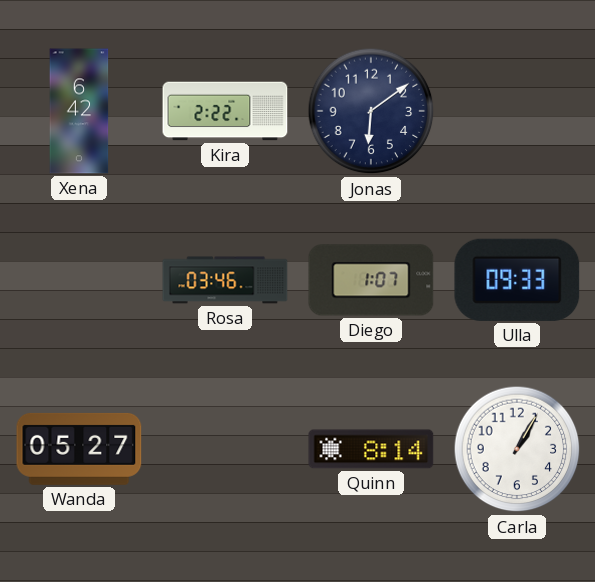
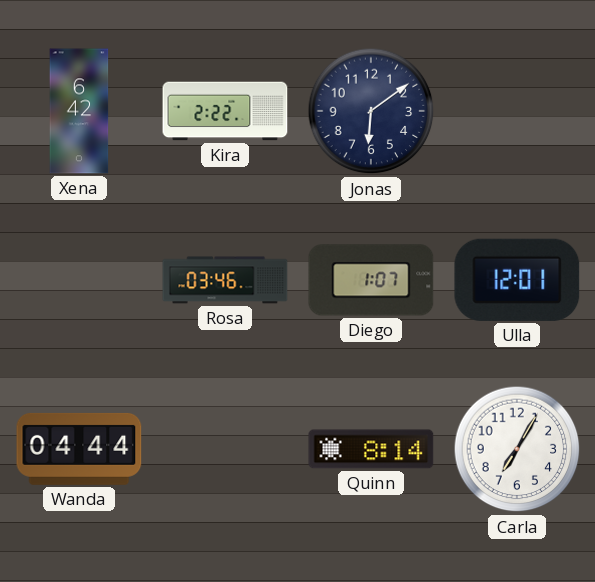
Ulla: 09:33 -> 12:01 (517, 280)
Wanda: 05:27 -> 04:44 (79, 449)
Carla: 1:05 -> 7:05 (517, 449)
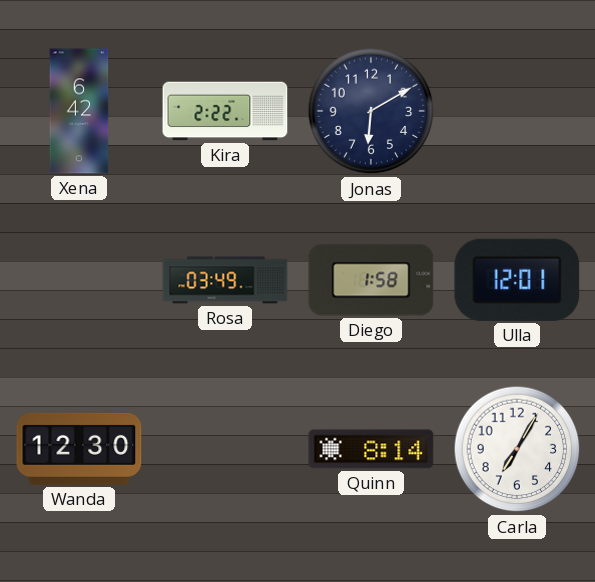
Jonas: 6:09 -> 6:10 (371, 111)
Rosa: 03:46 -> 03:49 (225, 280)
Diego: 1:07 -> 1:58 (371, 280)
Wanda: 04:44 -> 12:30 (79, 449)
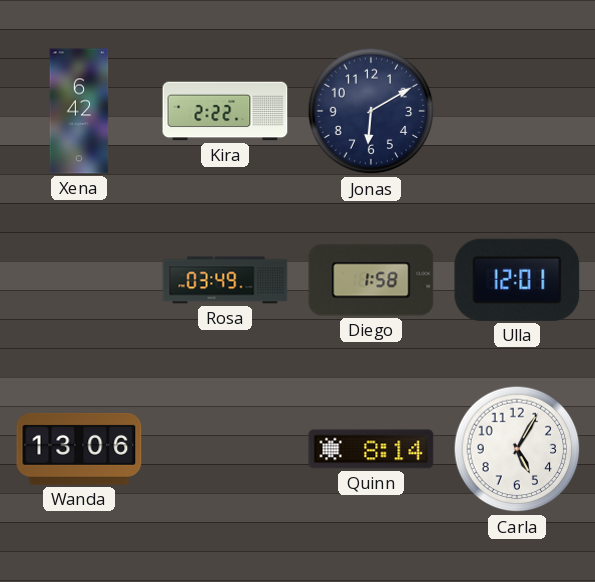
Wanda: 12:30 -> 13:06 (79, 449)
Carla: 7:05 -> 5:05 (517, 449)
